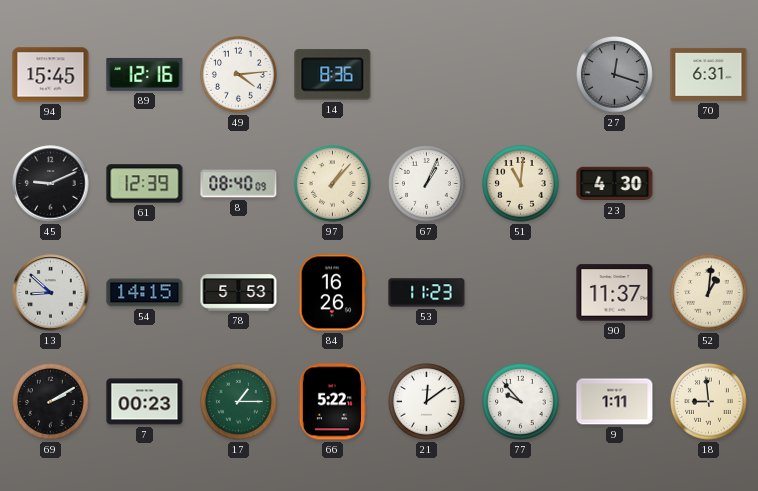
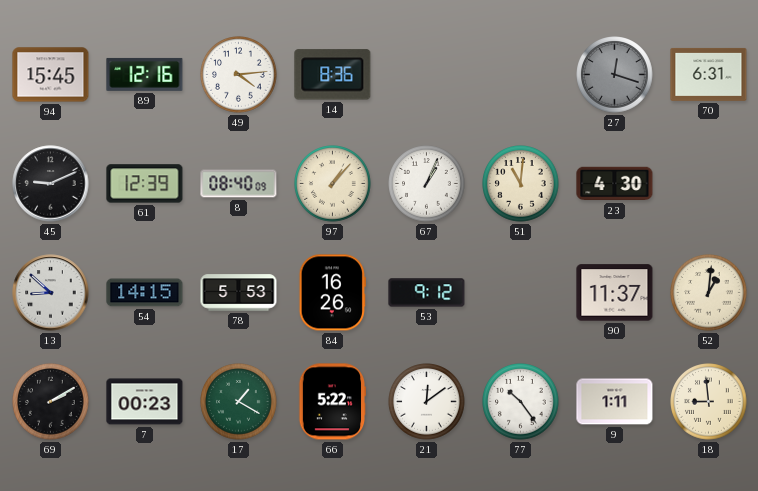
53: 11:23 -> 9:12 (427, 293)
17: 1:15 -> 1:20 (239, 402)
77: 9:53 -> 10:24 (521, 402)
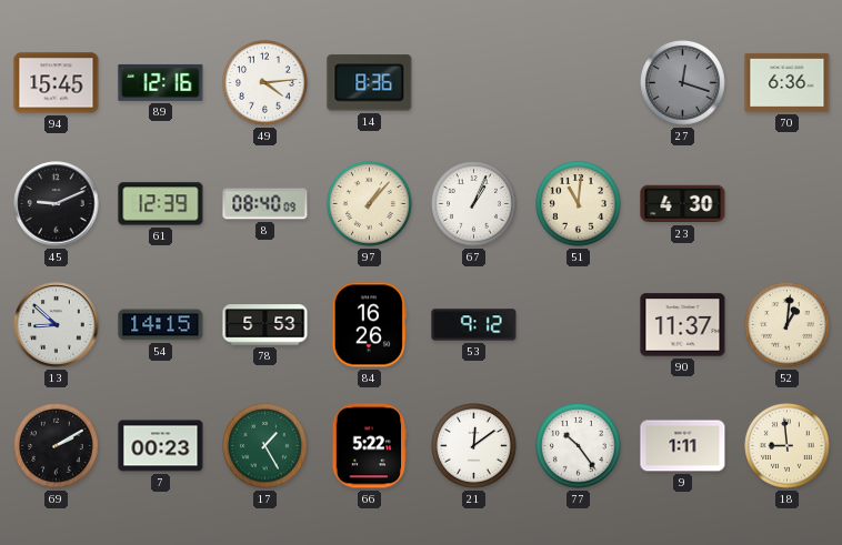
70: 6:31 -> 6:36 (788, 82)
17: 1:20 -> 1:25 (265, 446)
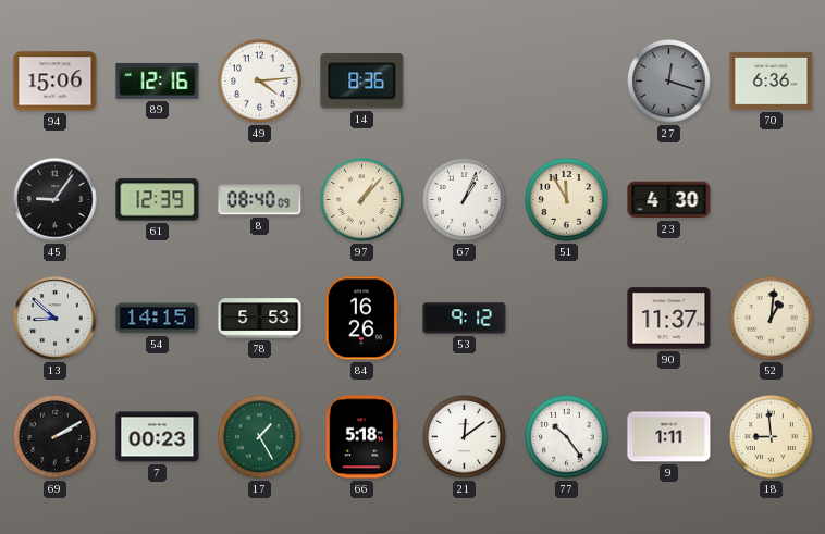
94: 15:45 -> 15:06 (56, 82)
45: 9:11 -> 9:06 (56, 200)
51: 11:01 -> 11:55 (567, 200)
66: 5:22 -> 5:18 (362, 437)
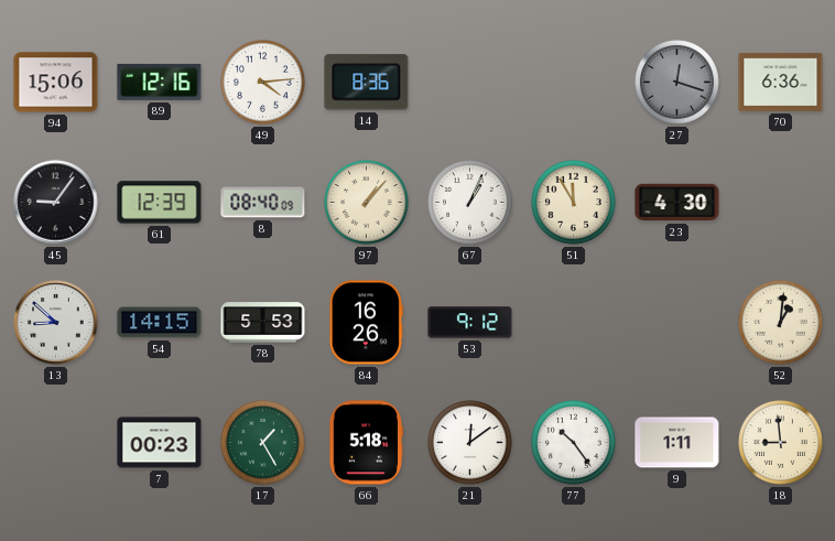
90: 11:37 -> none (669, 319)
69: 2:10 -> none (56, 437)
